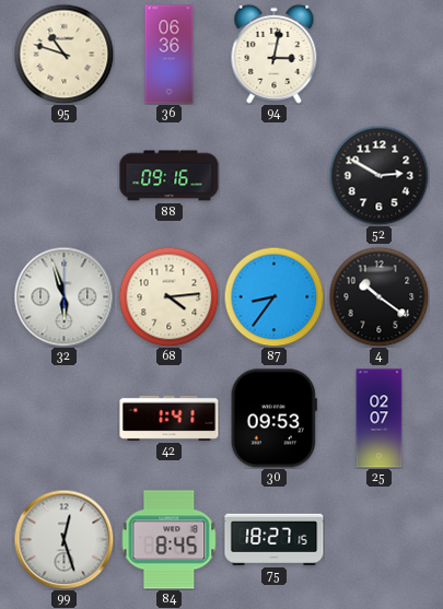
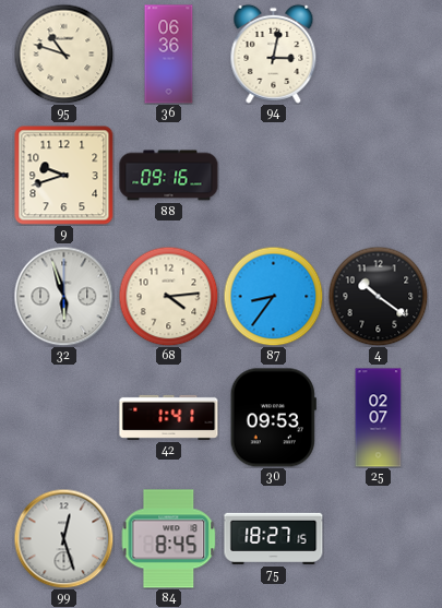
9: none -> 9:42 (64, 176)
52: 2:50 -> none (378, 175)
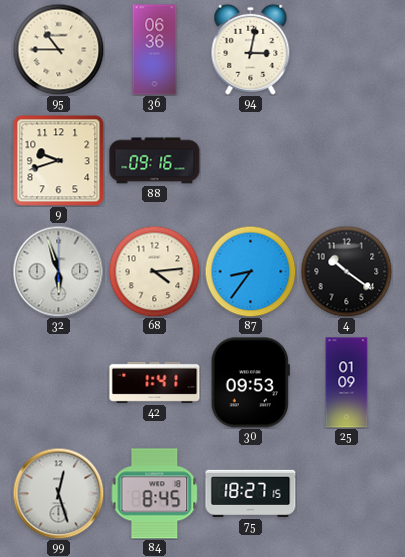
95: 10:48 -> 10:45 (58, 49)
25: 02:07 -> 01:09 (347, 383)
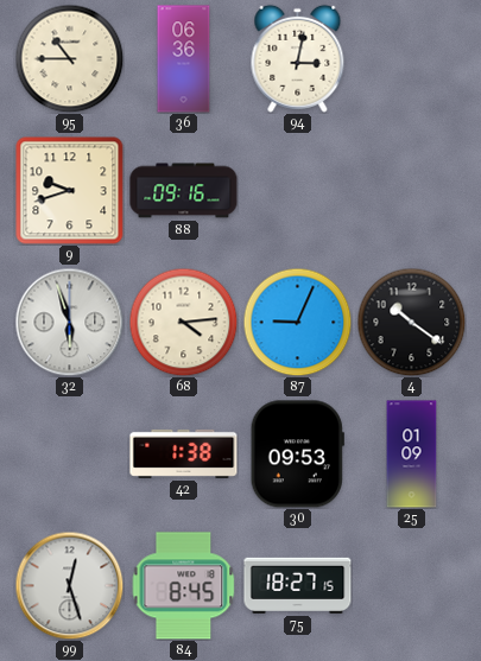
87: 8:36 -> 9:04 (297, 322)
42: 1:41 -> 1:38 (184, 453)
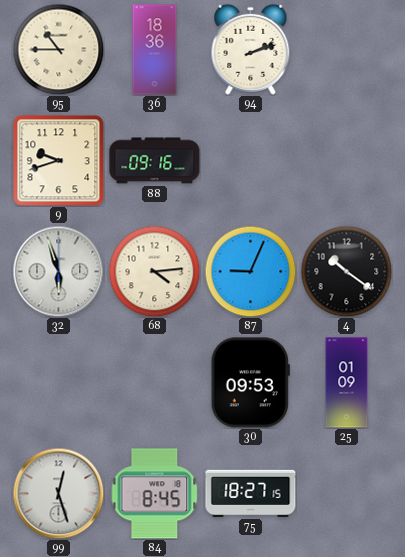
36: 06:36 -> 18:36 (155, 50)
94: 3:02 -> 2:12 (251, 49)
42: 1:38 -> none (184, 453)
